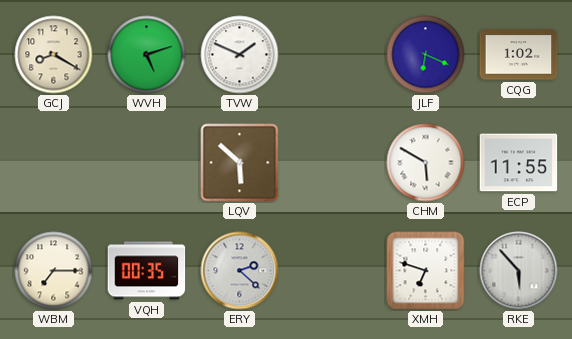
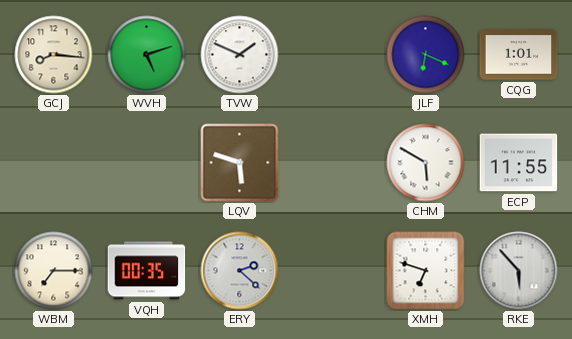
GCJ: 8:20 -> 8:16 (54, 55)
CQG: 1:02 -> 1:01 (519, 55)
LQV: 5:52 -> 5:48 (240, 163)
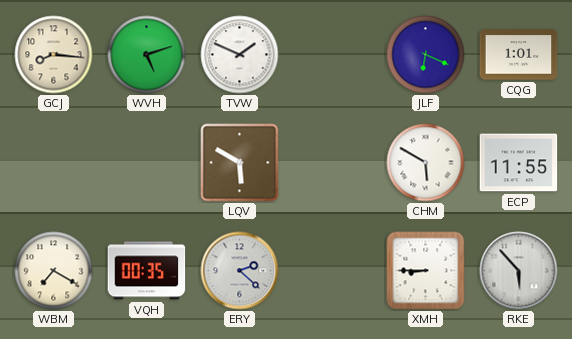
LQV: 5:48 -> 5:50 (240, 163)
WBM: 7:15 -> 7:20 (54, 271)
XMH: 6:48 -> 8:45 (426, 271)
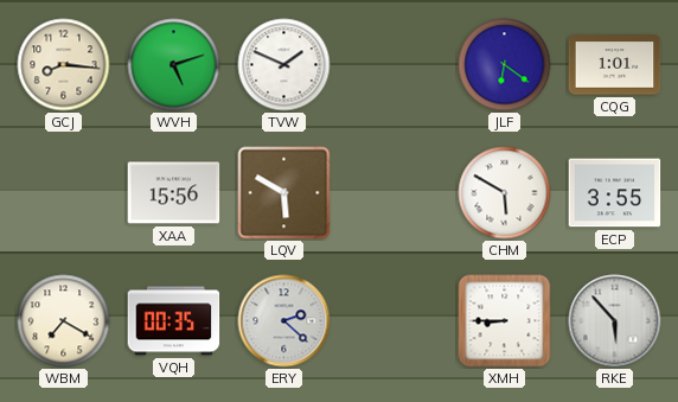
JLF: 6:19 -> 6:21 (505, 65)
XAA: none -> 15:56 (174, 193)
ECP: 11:55 -> 3:55 (615, 193)
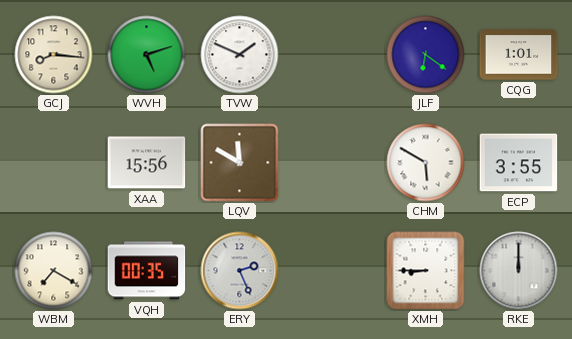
LQV: 5:50 -> 11:50 (240, 163)
ERY: 2:22 -> 2:26 (240, 271)
RKE: 5:53 -> 12:00 (519, 271)
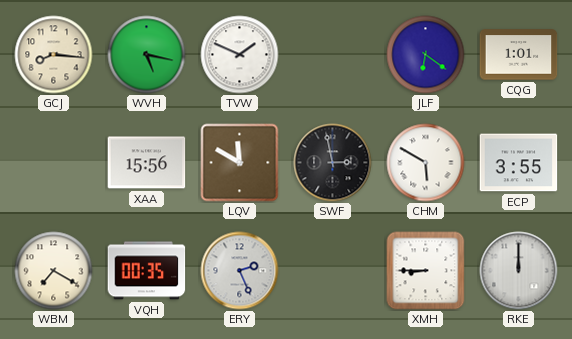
WVH: 5:12 -> 5:17 (147, 55)
SWF: none -> 2:58 (333, 163)
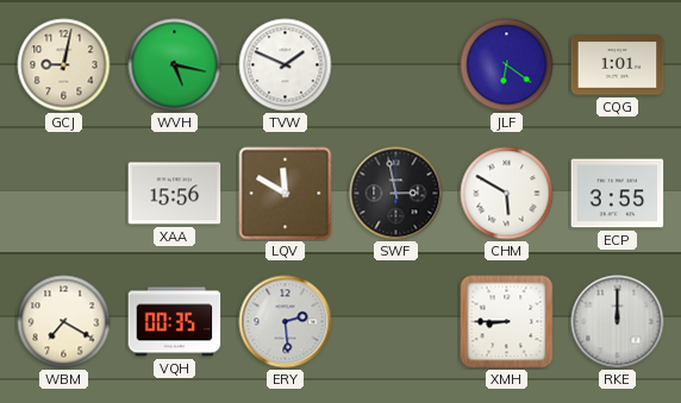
GCJ: 8:16 -> 9:02 (64, 65)
ERY: 2:26 -> 2:29 (286, 322)
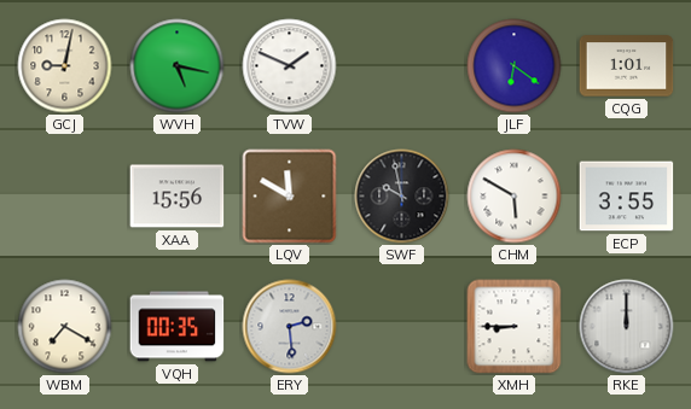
SWF: 2:58 -> 9:58 (402, 197)
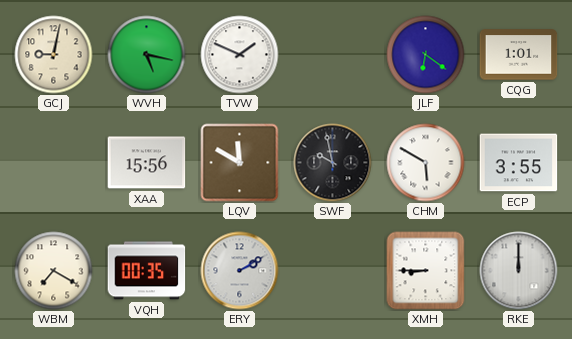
ERY: 2:29 -> 2:10 (240, 271)
